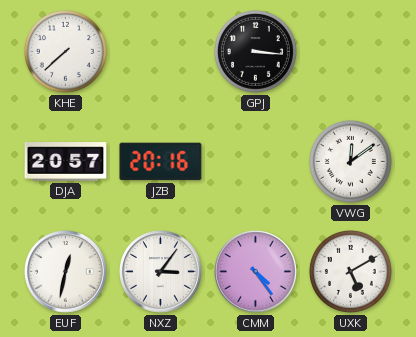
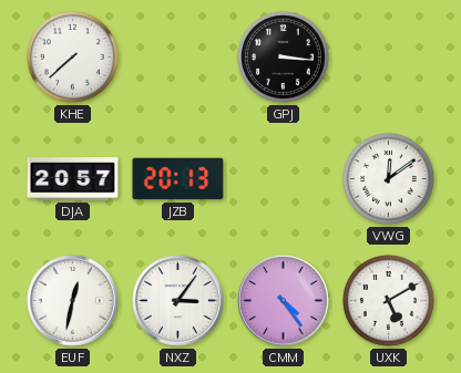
JZB: 20:16 -> 20:13 (178, 179)
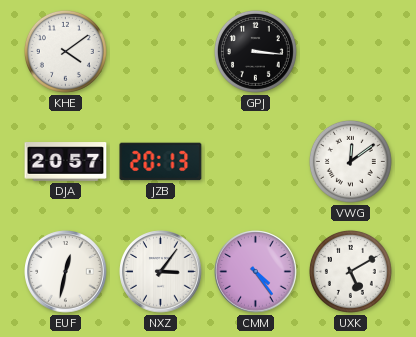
KHE: 7:38 -> 4:09 (65, 51)
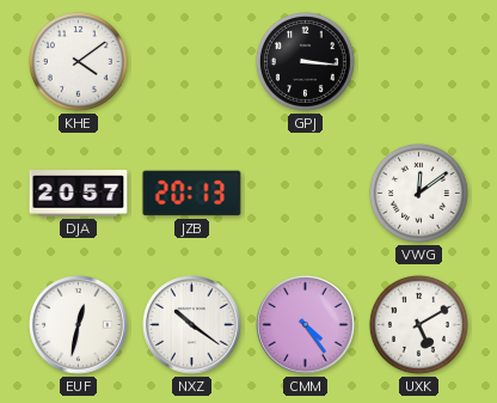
NXZ: 3:06 -> 10:21 (192, 325)
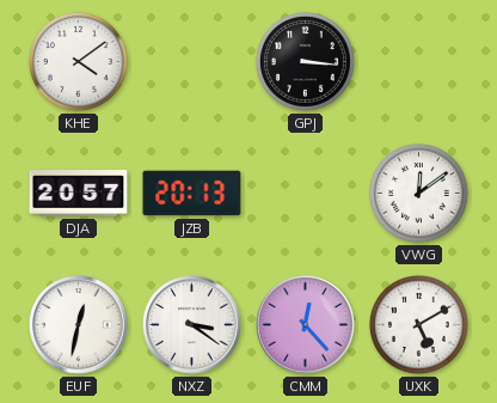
NXZ: 10:21 -> 3:21 (192, 325)
CMM: 4:24 -> 12:23 (306, 325)
